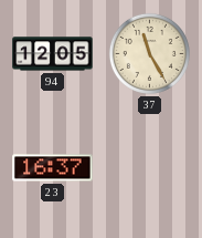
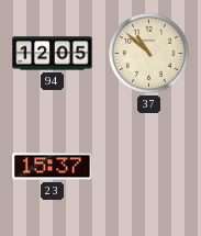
37: 11:25 -> 10:52 (148, 53)
23: 16:37 -> 15:37 (53, 167)
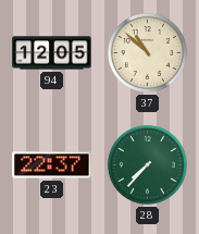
23: 15:37 -> 22:37 (52, 165)
28: none -> 7:37 (147, 164)
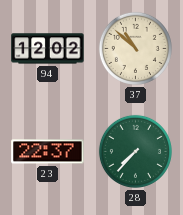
94: 12:05 -> 12:02 (48, 49)
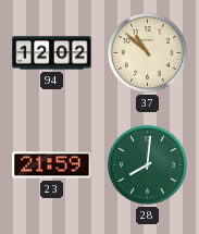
23: 22:37 -> 21:59 (52, 165)
28: 7:37 -> 8:01 (147, 164)
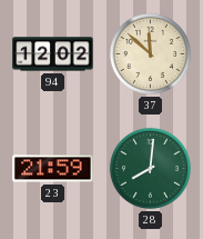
37: 10:52 -> 11:52 (150, 53)
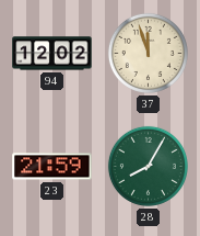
37: 11:52 -> 11:57 (148, 53)
28: 8:01 -> 8:05 (148, 166)
